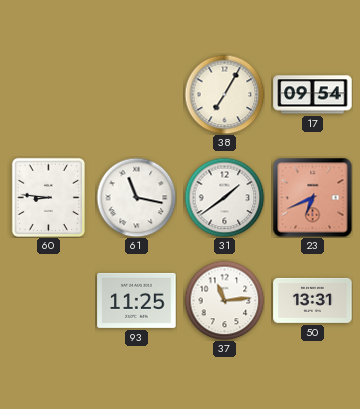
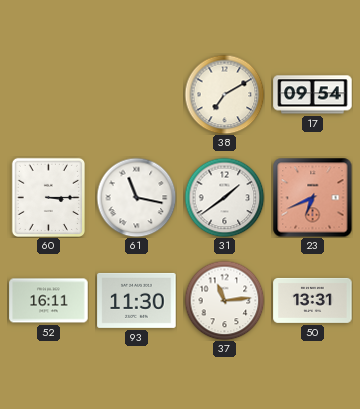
38: 7:05 -> 7:10 (224, 94)
60: 8:46 -> 3:15 (48, 197)
52: none -> 16:11 (49, 301)
93: 11:25 -> 11:30 (137, 300)
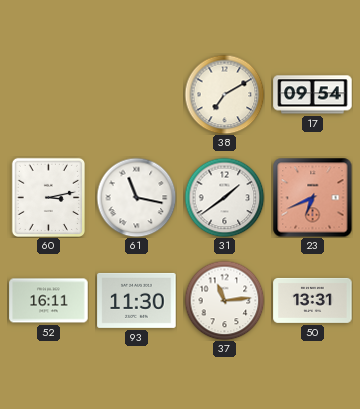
60: 3:15 -> 3:13 (48, 197)
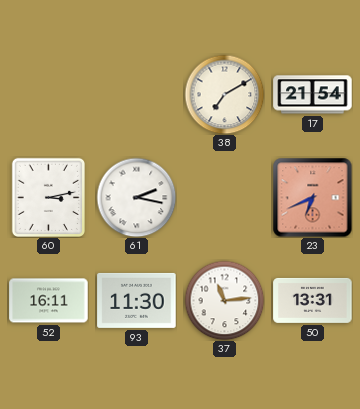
17: 09:54 -> 21:54 (313, 95)
61: 11:17 -> 2:17 (136, 197)
31: 1:39 -> none (224, 197)
